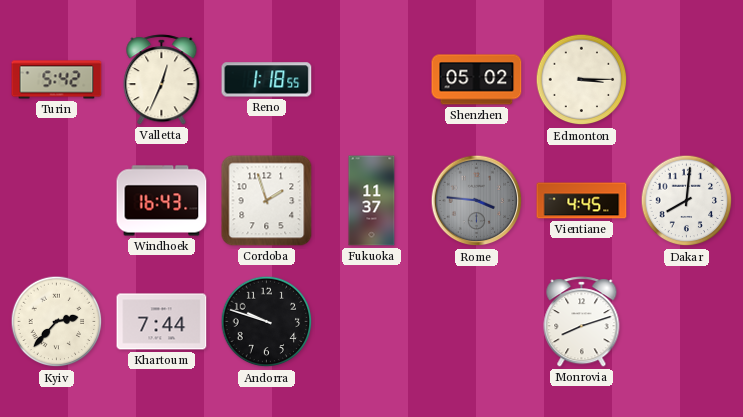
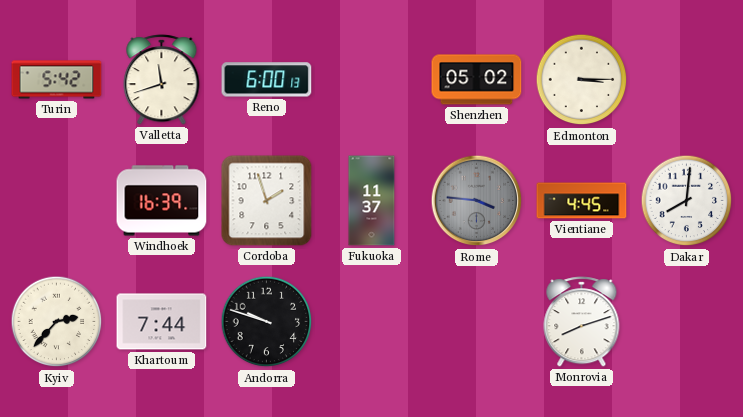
Valletta: 12:34 -> 11:42 (162, 80)
Reno: 1:18 -> 6:00 (267, 80)
Windhoek: 16:43 -> 16:39 (162, 201)
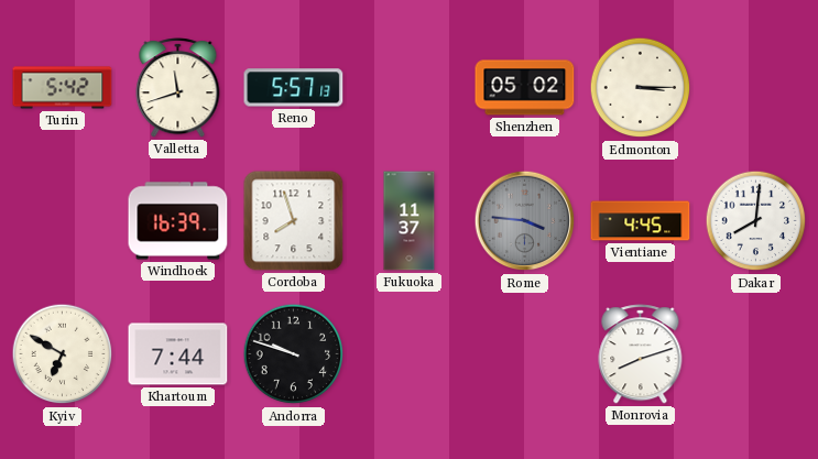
Reno: 6:00 -> 5:57 (294, 88)
Cordoba: 1:57 -> 7:57 (294, 221)
Kyiv: 2:37 -> 6:50 (63, 354)
